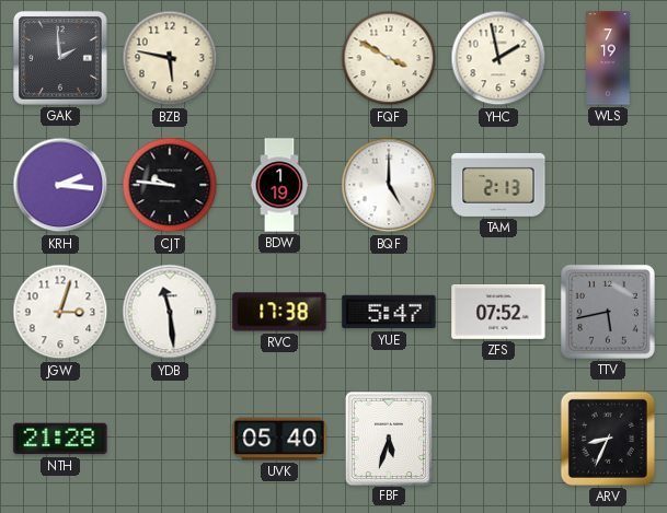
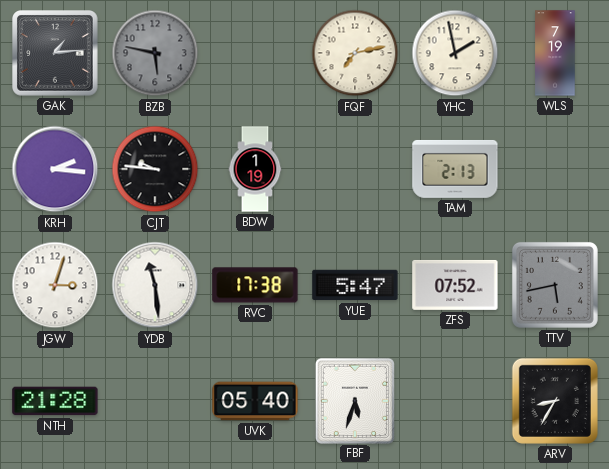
GAK: 1:59 -> 1:14 (56, 54)
BZB dial: cream -> grey (155, 53)
FQF: 3:50 -> 7:13 (355, 53)
BQF: 5:00 -> none (389, 185)
ARV: 8:34 -> 8:35 (555, 401)
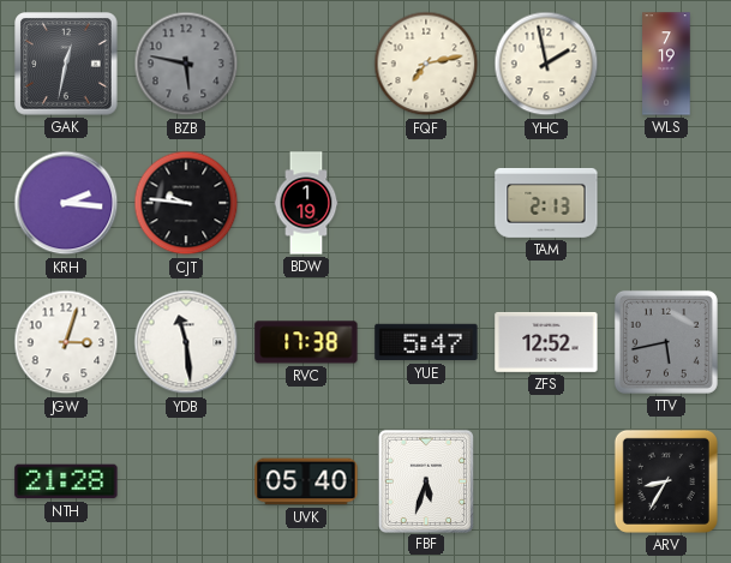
GAK: 1:14 -> 12:32 (67, 65)
ZFS: 07:52 -> 12:52 (546, 342)
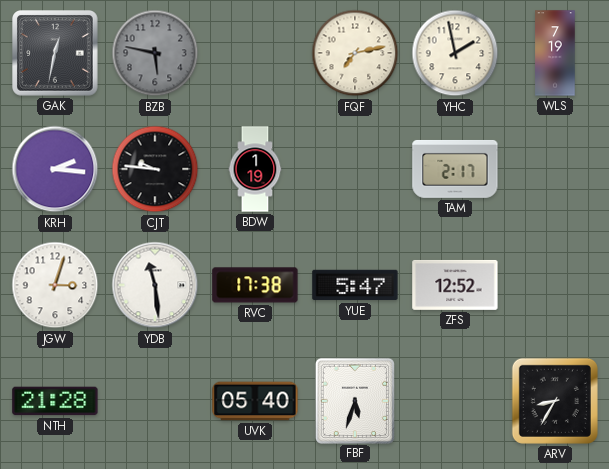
TAM: 2:13 -> 2:17 (455, 169)
TTV: 5:43 -> none (666, 342)
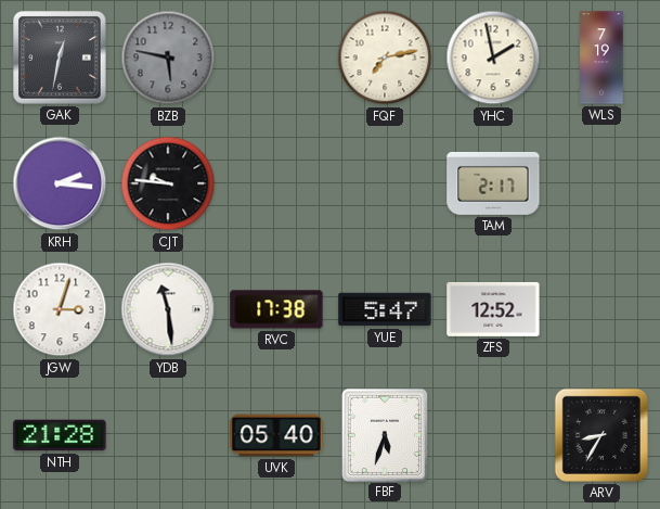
BDW: 1:19 -> none (255, 169)
